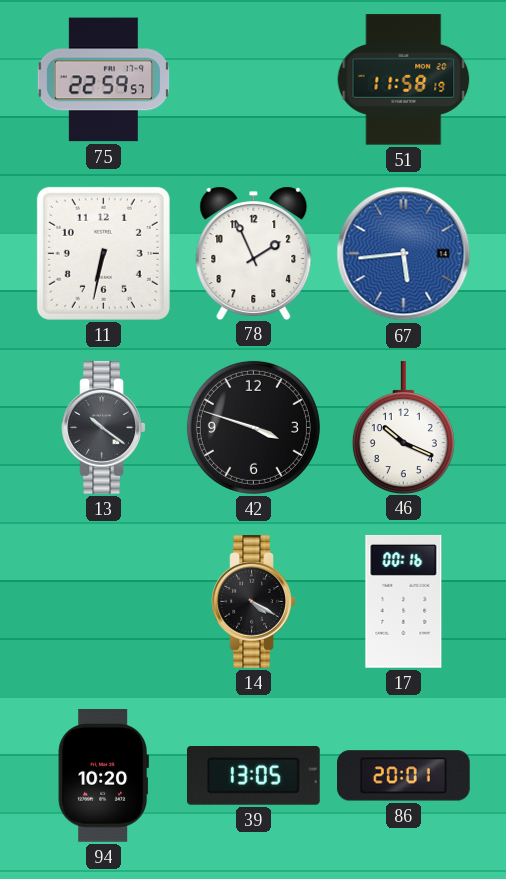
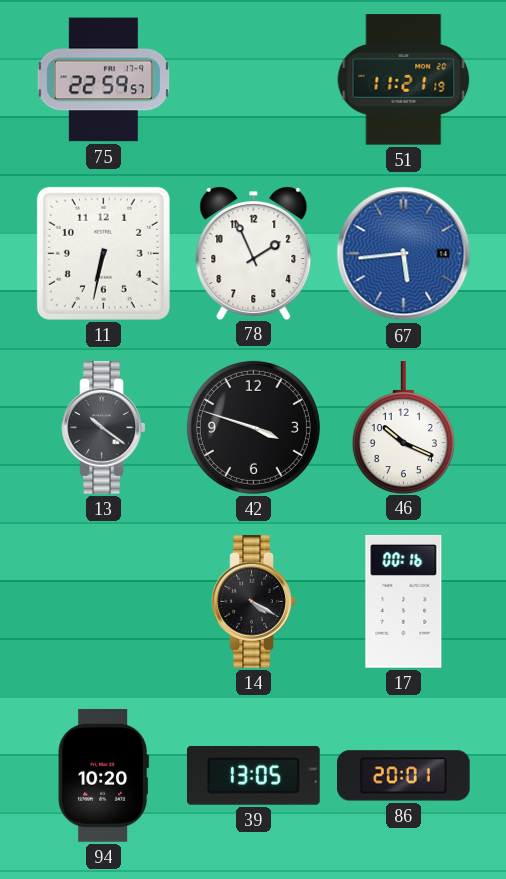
51: 11:58 -> 11:21 (404, 80)
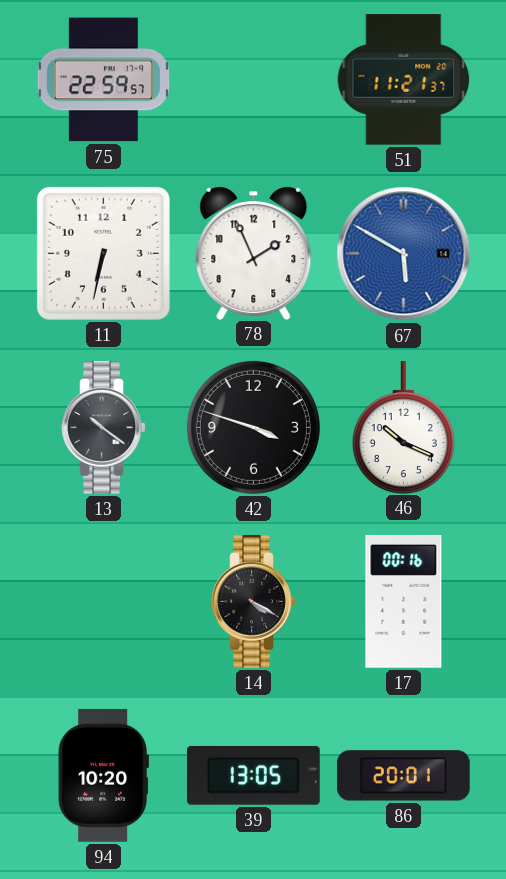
51: 11:21:19 -> 11:21:37 (404, 80)
67: 5:44 -> 5:50 (404, 254)
